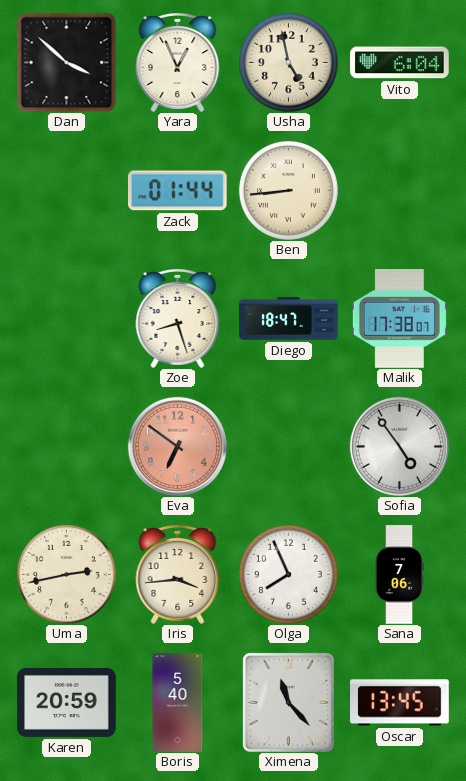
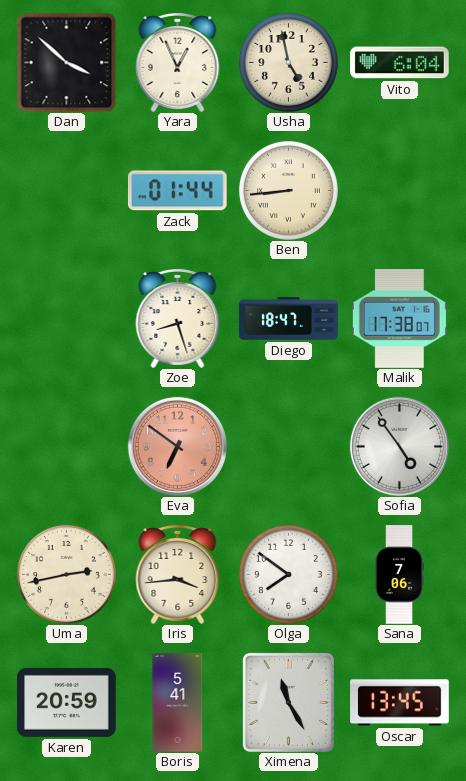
Olga: 7:56 -> 7:51 (288, 574)
Boris: 5:40 -> 5:41 (178, 703)
Ximena: 11:23 -> 11:25 (288, 702)
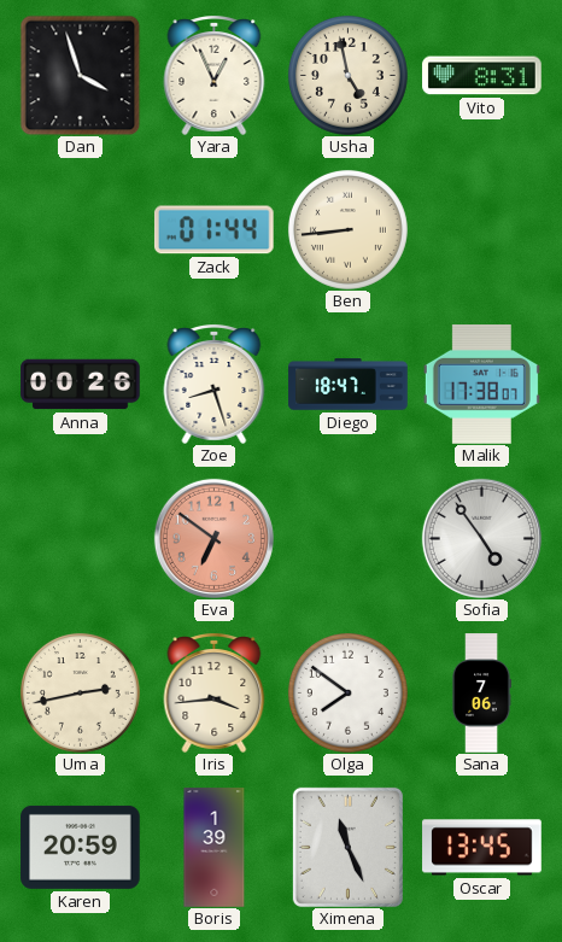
Dan: 3:52 -> 3:57 (80, 75)
Vito: 6:04 -> 8:31 (482, 76)
Anna: none -> 00:26 (81, 385)
Boris: 5:41 -> 1:39 (215, 848)
Ximena: 11:25 -> 11:26 (347, 847)
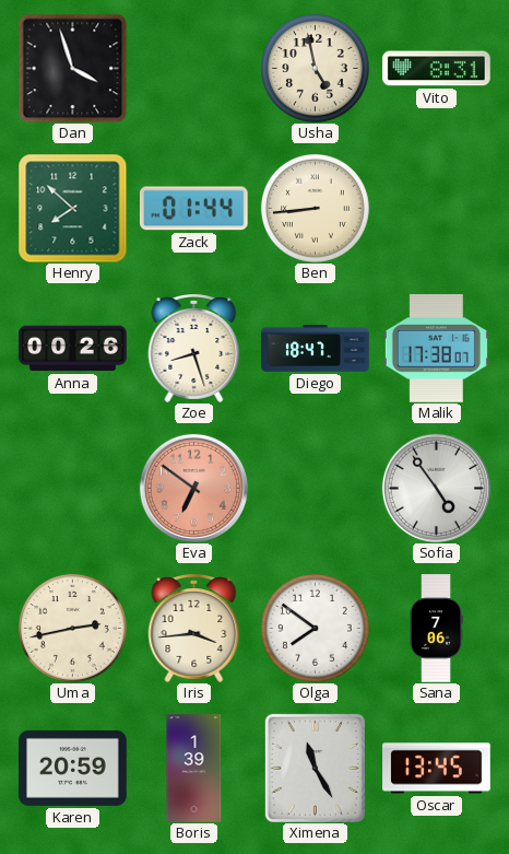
Yara: 12:56 -> none (215, 75)
Henry: none -> 7:52 (72, 208)
Ximena: 11:26 -> 11:25 (315, 768)
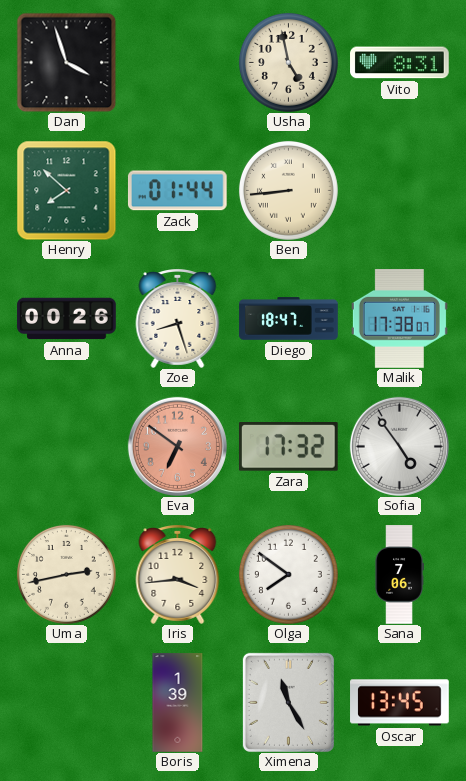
Zara: none -> 17:32 (288, 447)
Karen: 20:59 -> none (73, 768)
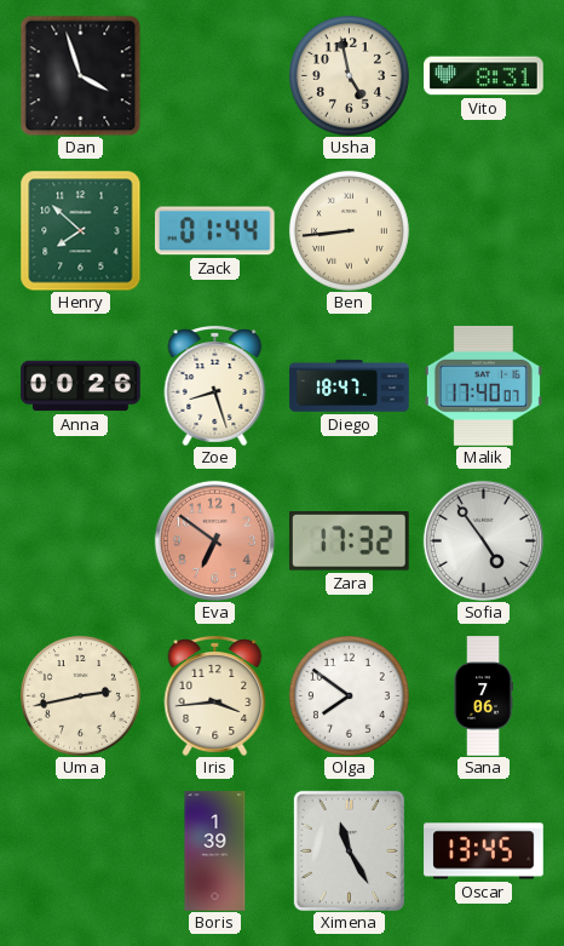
Malik: 17:38 -> 17:40 (483, 386)
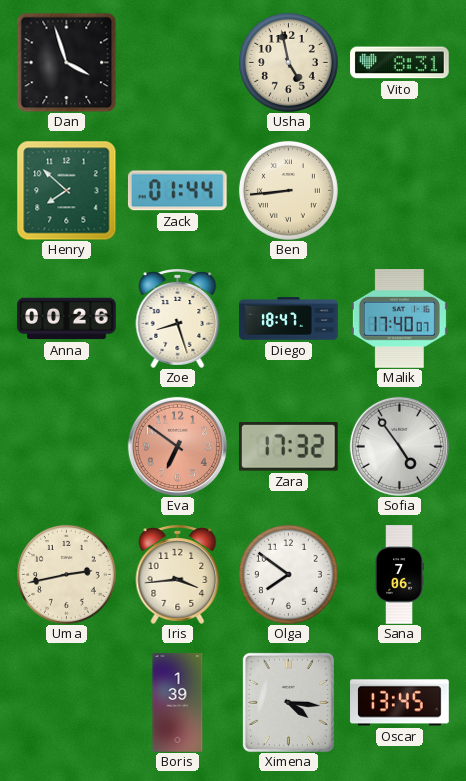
Ximena: 11:25 -> 4:16 (288, 702)
